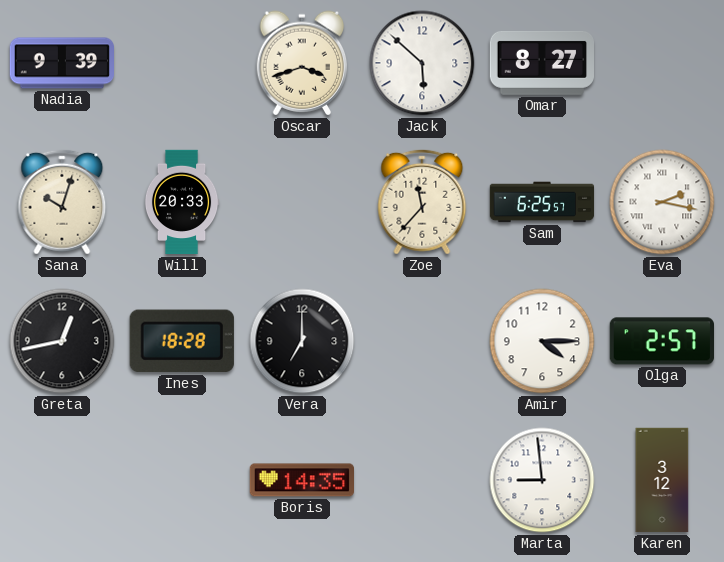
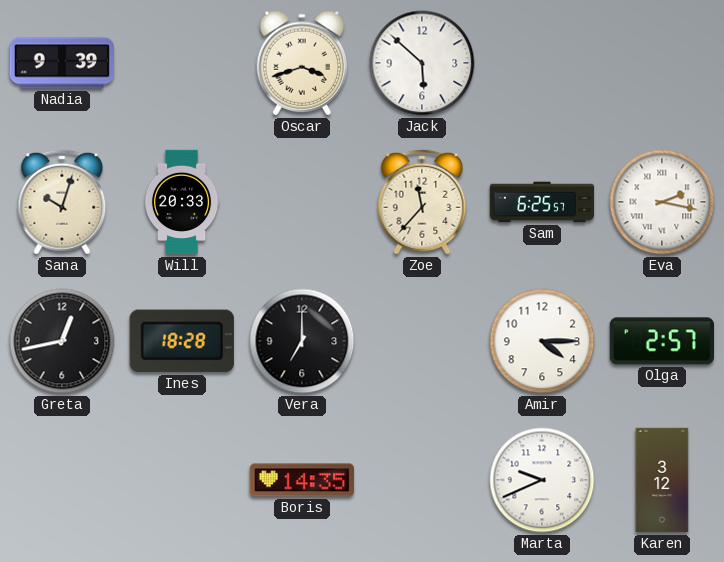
Omar: 8:27 -> none (541, 63)
Marta: 8:59 -> 9:41 (542, 480)
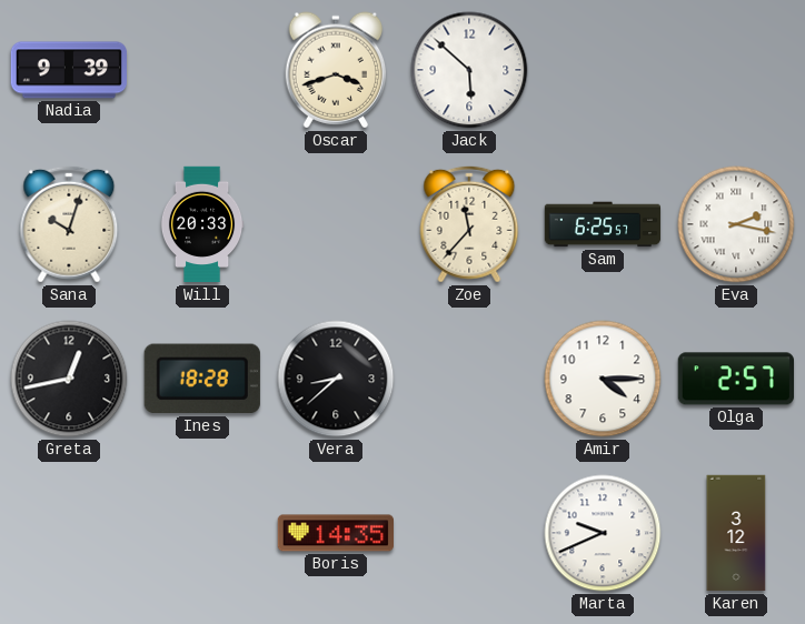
Vera: 7:00 -> 8:38 (336, 379)
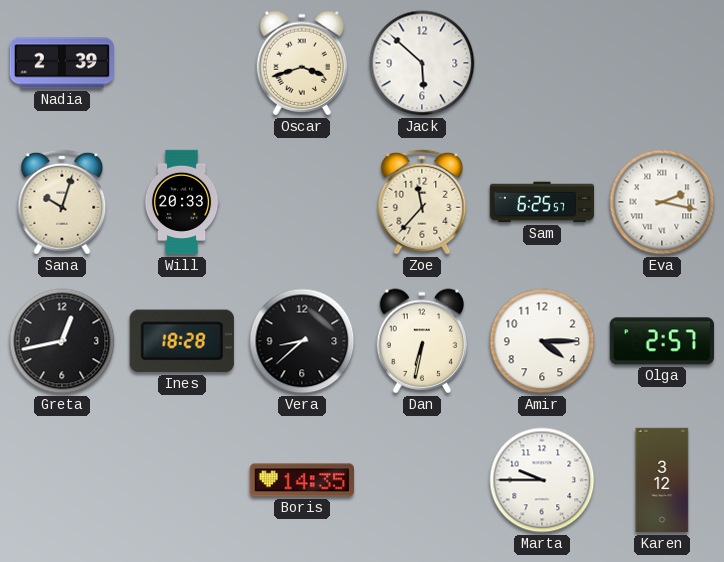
Nadia: 9:39 -> 2:39 (61, 63)
Dan: none -> 6:32 (422, 341)
Marta: 9:41 -> 9:45 (542, 480)
